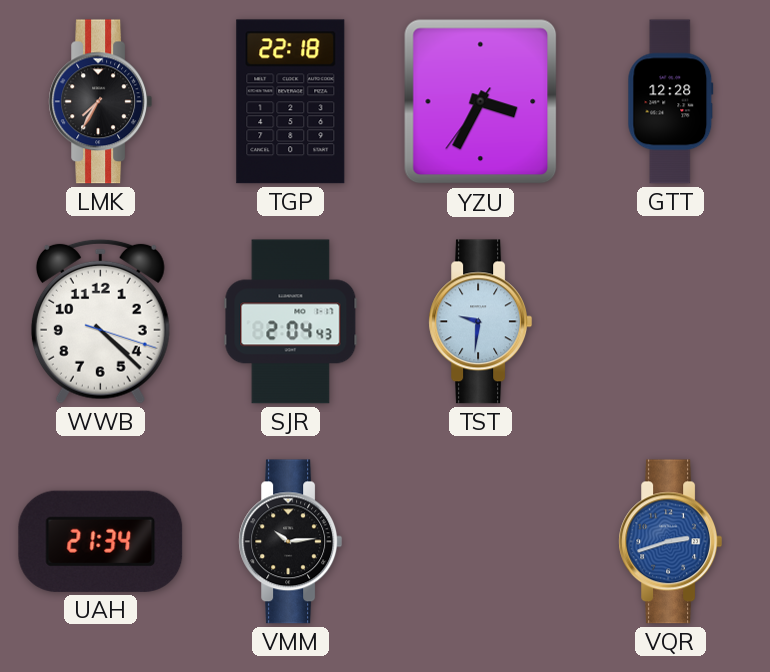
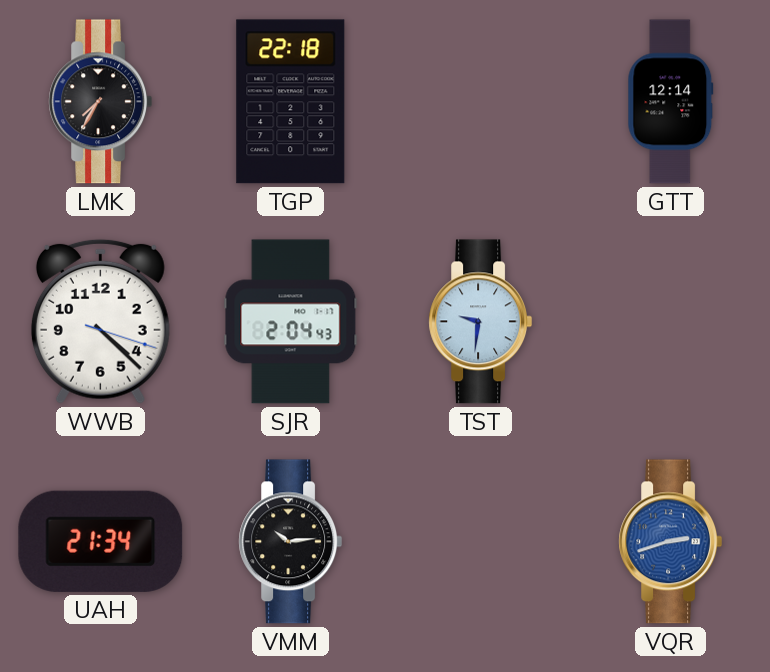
YZU: 3:34 -> none (481, 102)
GTT: 12:28 -> 12:14 (671, 102)
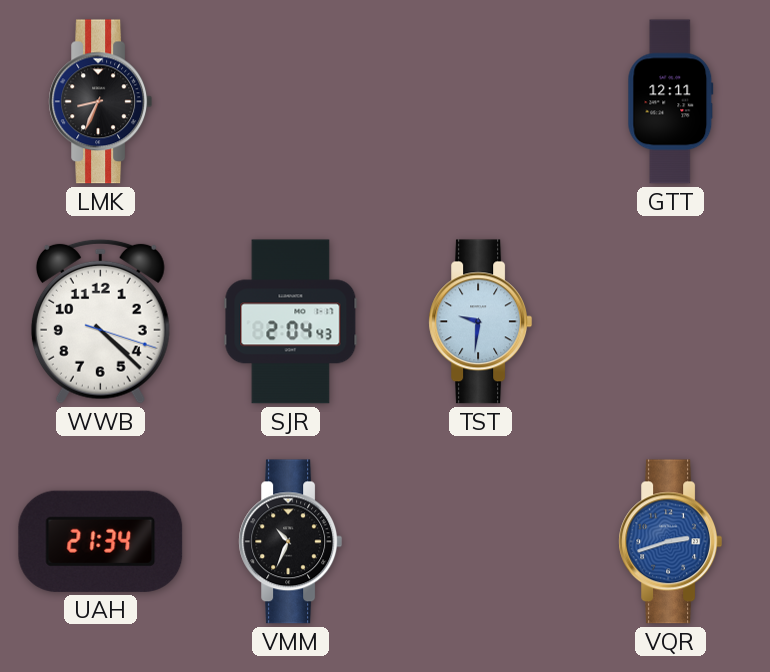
LMK: 7:35 -> 8:34 (101, 102)
TGP: 22:18 -> none (291, 102)
GTT: 12:14 -> 12:11 (671, 102)
VMM: 10:14 -> 10:34 (291, 542)
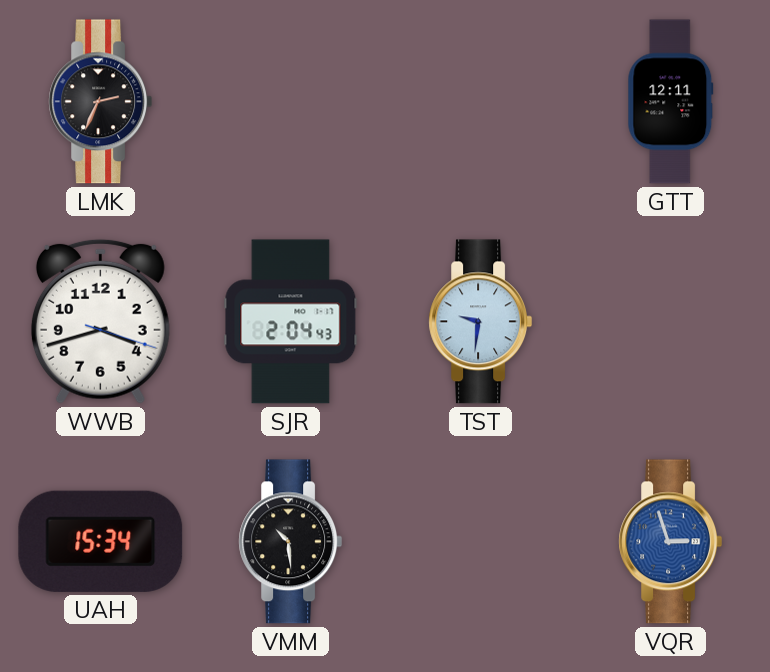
LMK: 8:34 -> 2:34 (101, 102)
WWB: 4:22 -> 3:42 (100, 321)
UAH: 21:34 -> 15:34 (101, 541)
VMM: 10:34 -> 10:29 (291, 542)
VQR: 2:42 -> 2:57 (671, 542)
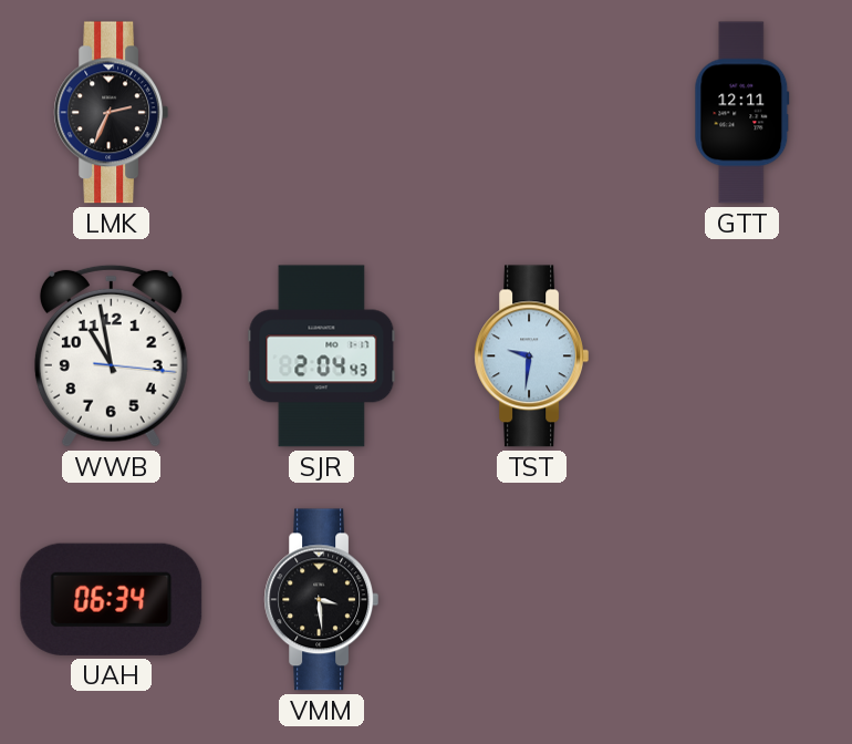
WWB: 3:42 -> 10:58 (111, 355)
UAH: 15:34 -> 06:34 (112, 599)
VMM: 10:29 -> 3:29 (322, 600)
VQR: 2:57 -> none (671, 542)
